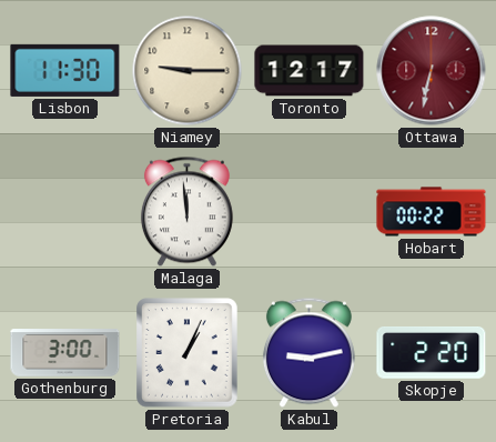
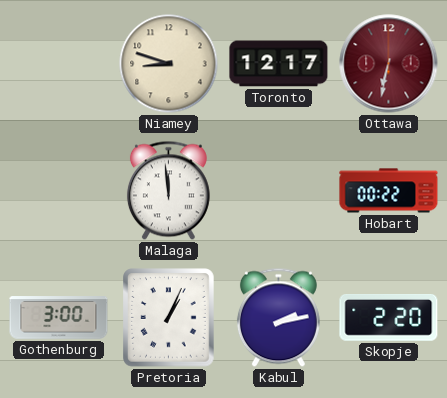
Lisbon: 11:30 -> none (65, 70)
Niamey: 9:15 -> 8:48 (169, 64)
Kabul: 9:13 -> 2:13 (278, 318)
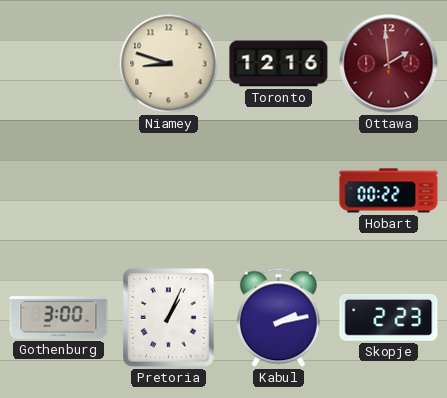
Toronto: 12:17 -> 12:16 (279, 64)
Ottawa: 6:32 -> 1:59 (389, 64)
Malaga: 11:59 -> none (168, 191)
Skopje: 2:20 -> 2:23 (389, 318)
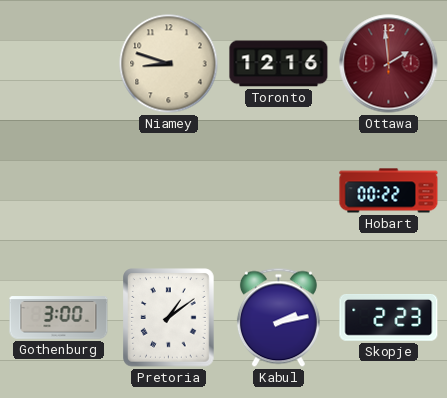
Pretoria: 1:04 -> 1:09 (169, 318)
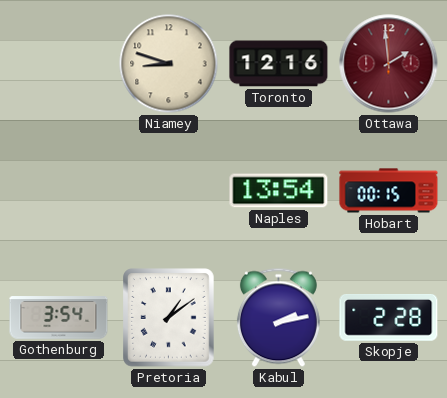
Naples: none -> 13:54 (279, 191)
Hobart: 00:22 -> 00:15 (389, 191)
Gothenburg: 3:00 -> 3:54 (59, 318)
Skopje: 2:23 -> 2:28 (389, 318)
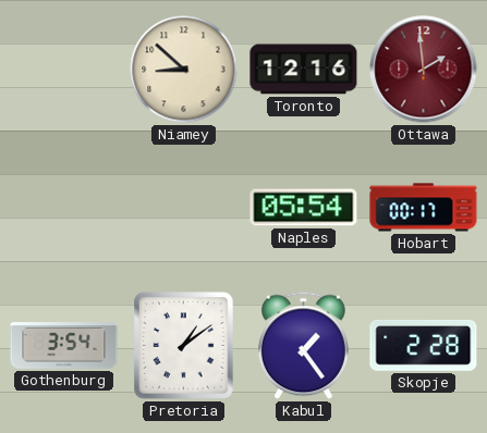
Niamey: 8:48 -> 8:52 (184, 70)
Naples: 13:54 -> 05:54 (304, 208)
Hobart: 00:15 -> 00:17 (424, 208)
Kabul: 2:13 -> 1:24 (303, 346)
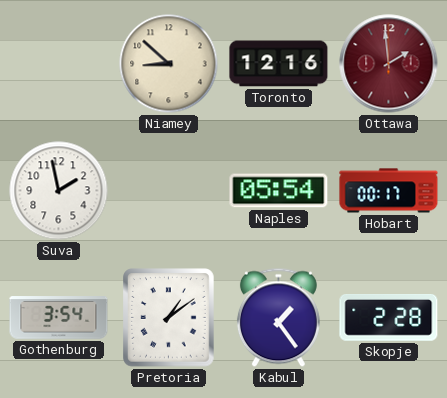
Suva: none -> 1:58 (59, 191)
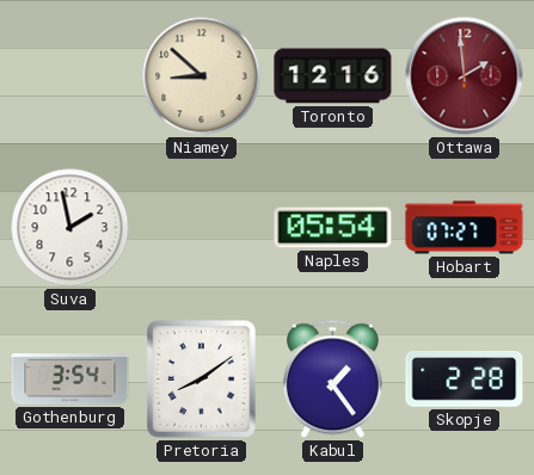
Hobart: 00:17 -> 07:27 (465, 228)
Pretoria: 1:09 -> 8:09 (202, 380)
